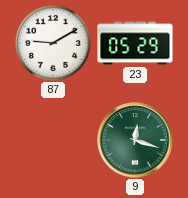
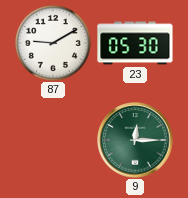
23: 05:29 -> 05:30 (135, 43)
9: 12:18 -> 12:15 (135, 140)
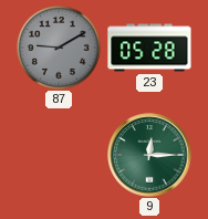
87 dial: white -> grey (59, 48)
23: 05:30 -> 05:28 (149, 48)
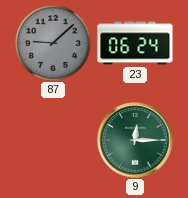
87: 9:10 -> 9:08 (53, 43)
23: 05:28 -> 06:24 (135, 43)
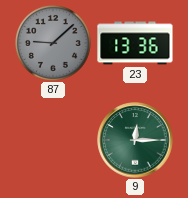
23: 06:24 -> 13:36 (135, 43)
